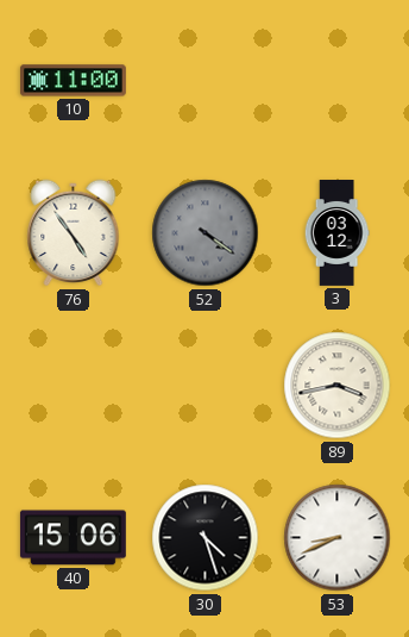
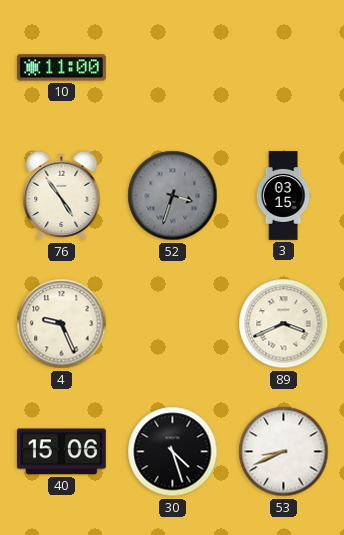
52: 4:21 -> 3:33 (173, 196)
3: 03:12 -> 03:15 (283, 196)
4: none -> 9:26 (62, 324)
89: 3:43 -> 3:41 (284, 324)
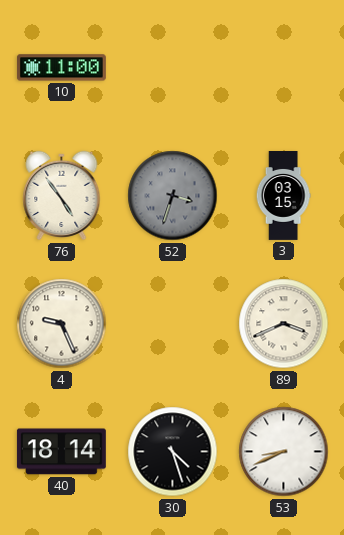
40: 15:06 -> 18:14 (61, 452)
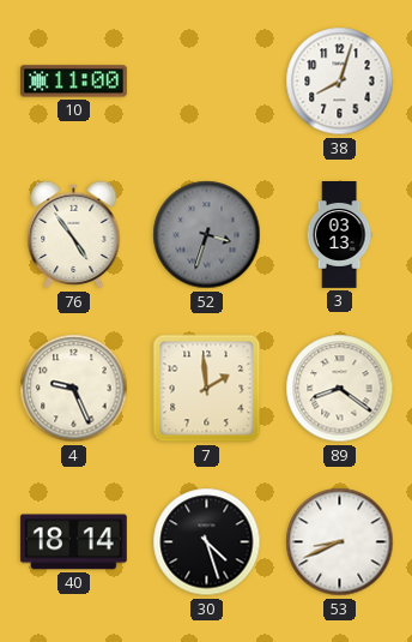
38: none -> 8:03 (340, 82)
3: 03:15 -> 03:13 (339, 235)
7: none -> 1:59 (207, 389)
89: 3:41 -> 8:21 (340, 389)
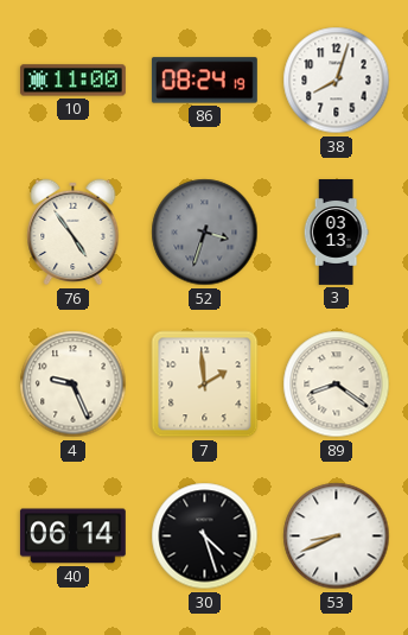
86: none -> 08:24 (204, 81)
40: 18:14 -> 06:14 (72, 536)
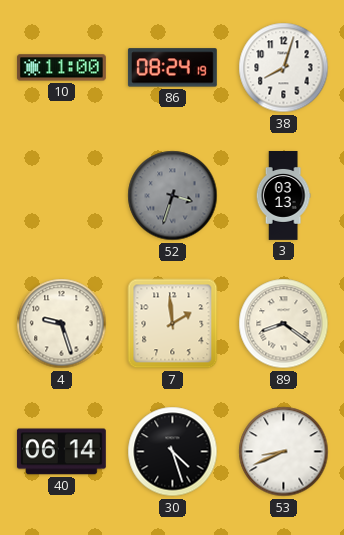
76: 4:54 -> none (74, 233)
4: 9:26 -> 9:27 (62, 324)
